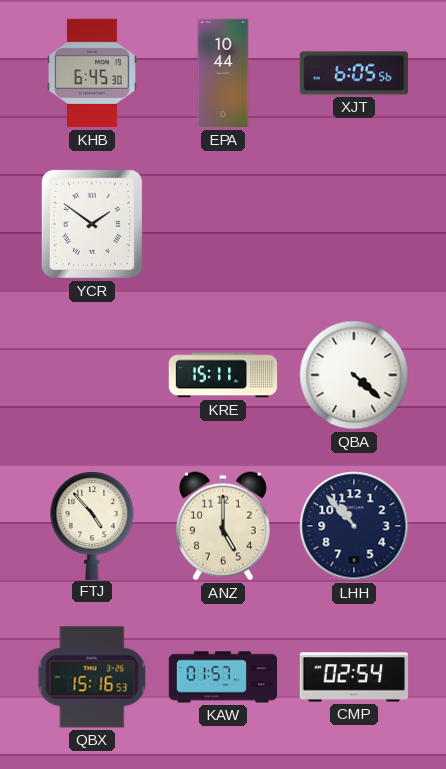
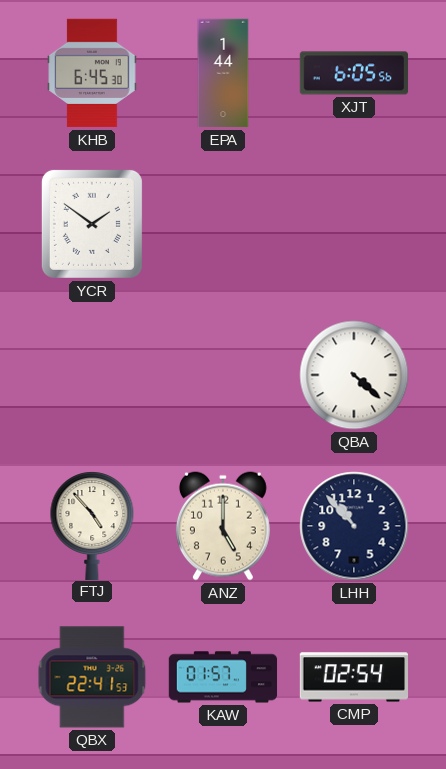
EPA: 10:44 -> 1:44 (223, 73)
KRE: 15:11 -> none (223, 375)
QBX: 15:16 -> 22:41 (92, 677)
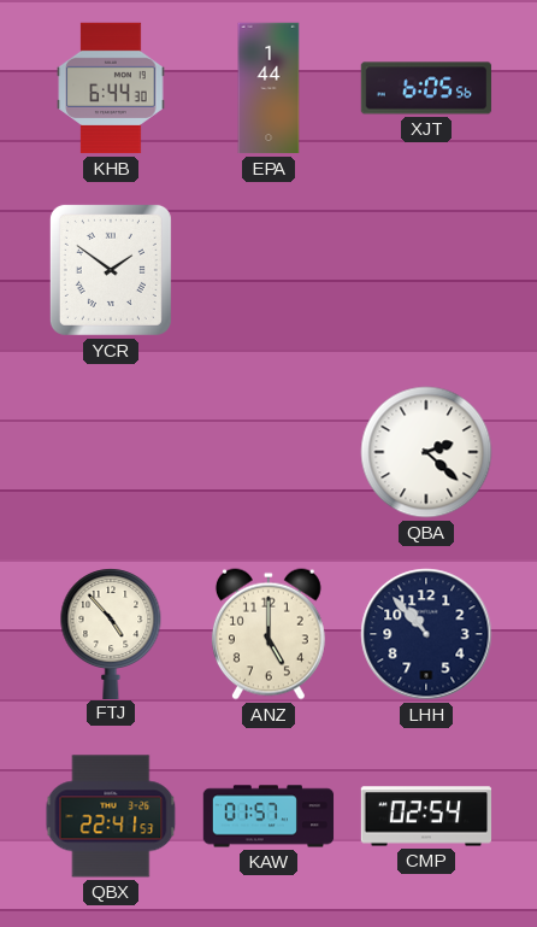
KHB: 6:45 -> 6:44 (111, 88)
QBA: 4:22 -> 2:22 (426, 452)
